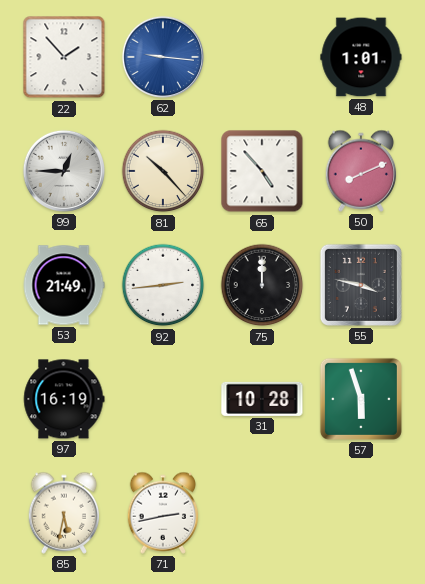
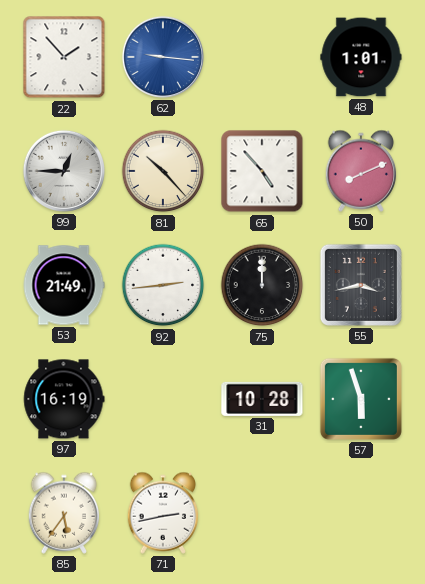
55: 3:47 -> 3:43 (361, 285)
85: 5:32 -> 5:36 (64, 513)
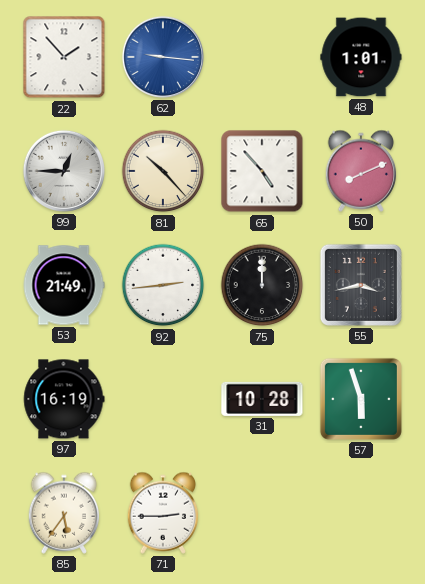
71: 2:43 -> 2:45 (163, 513)
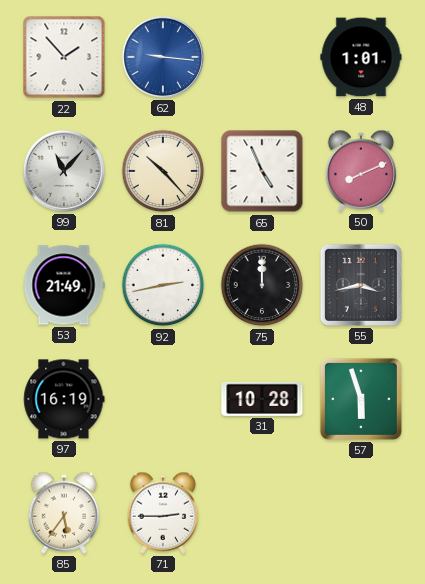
99: 12:45 -> 11:07 (64, 171)
65: 4:53 -> 4:56 (262, 171)
92: 2:44 -> 2:43 (163, 285)
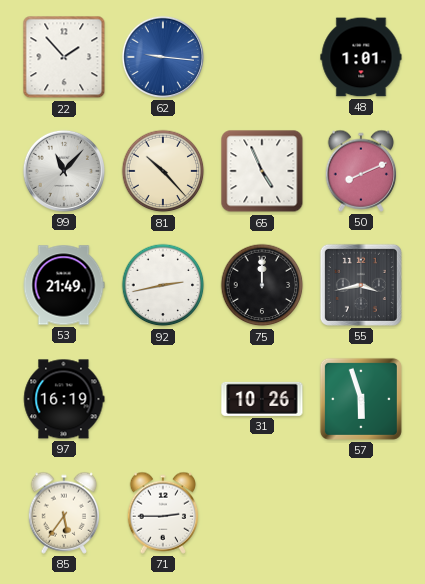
31: 10:28 -> 10:26 (262, 399)
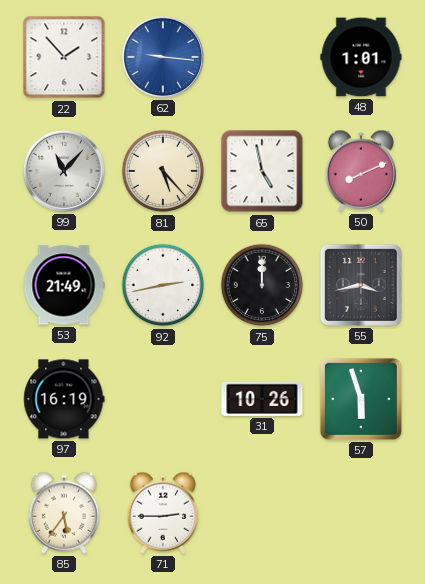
81: 10:23 -> 5:23 (163, 171)
65: 4:56 -> 4:58 (262, 171)
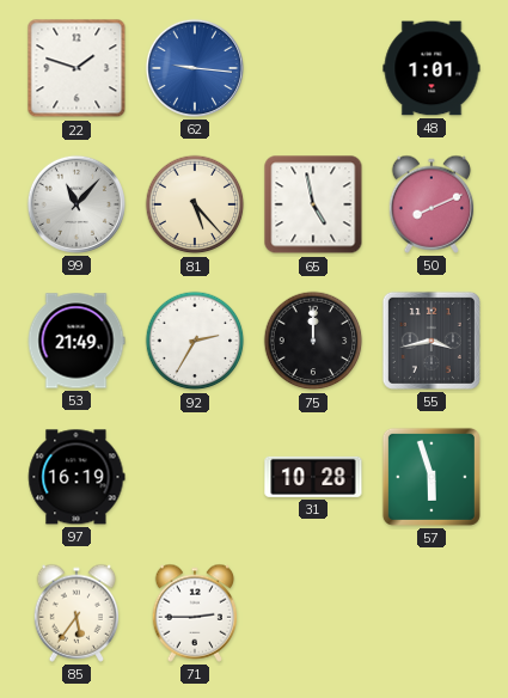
22: 1:53 -> 1:48 (76, 68)
92: 2:43 -> 2:35 (195, 341)
31: 10:26 -> 10:28 (313, 477)
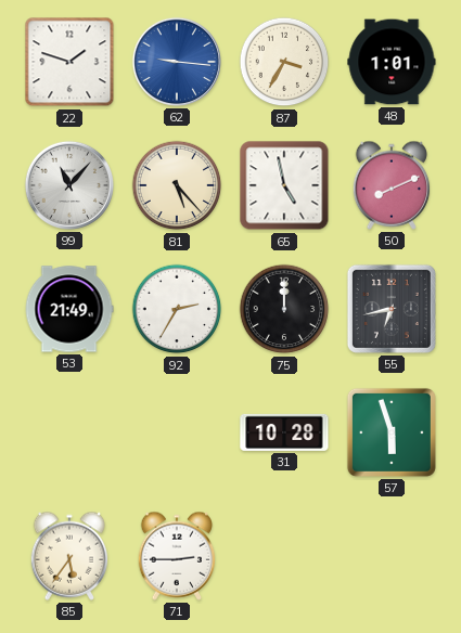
87: none -> 3:35 (284, 62)
55: 3:43 -> 6:43 (392, 309)
97: 16:19 -> none (76, 477)
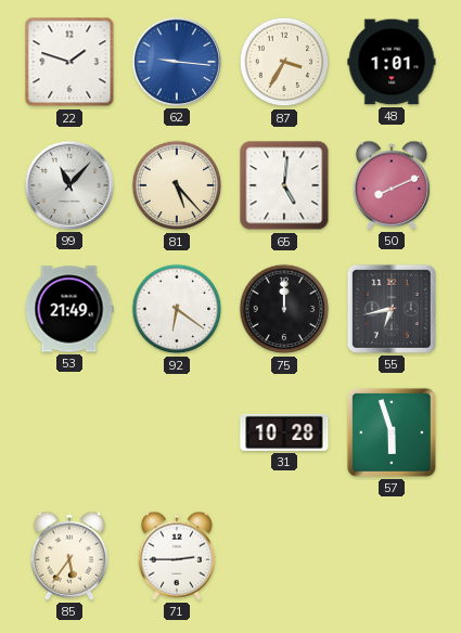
65: 4:58 -> 5:01 (284, 185)
92: 2:35 -> 6:21 (177, 309)
